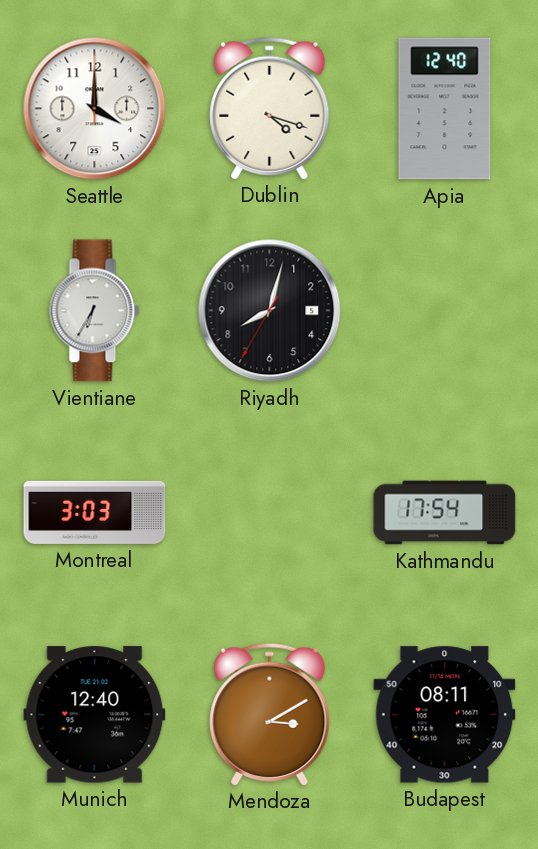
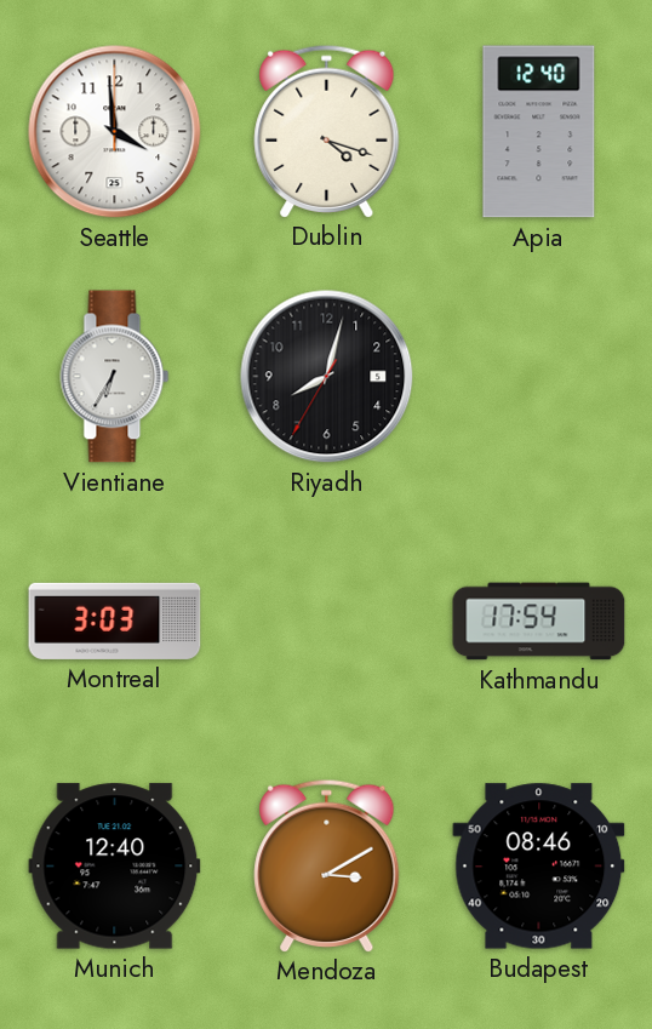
Seattle: 4:00 -> 3:59 (115, 132)
Budapest: 08:11 -> 08:46 (539, 867)
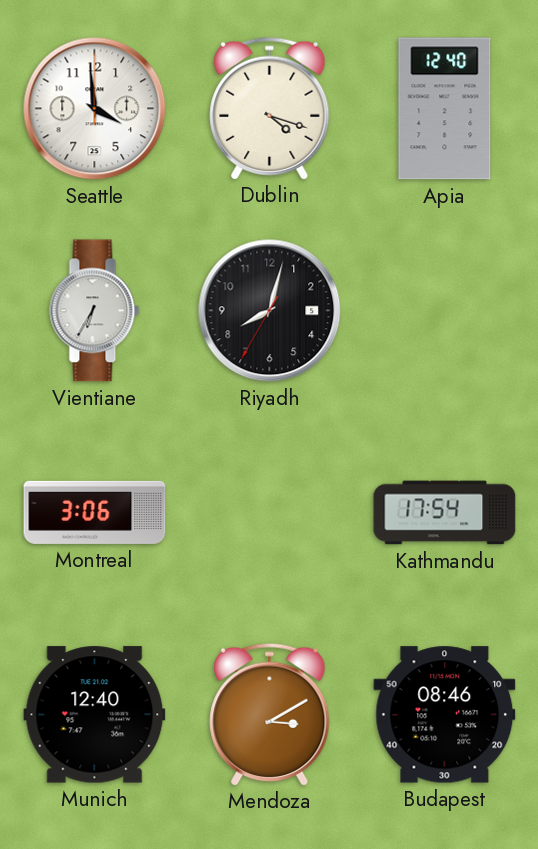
Montreal: 3:03 -> 3:06 (95, 512)
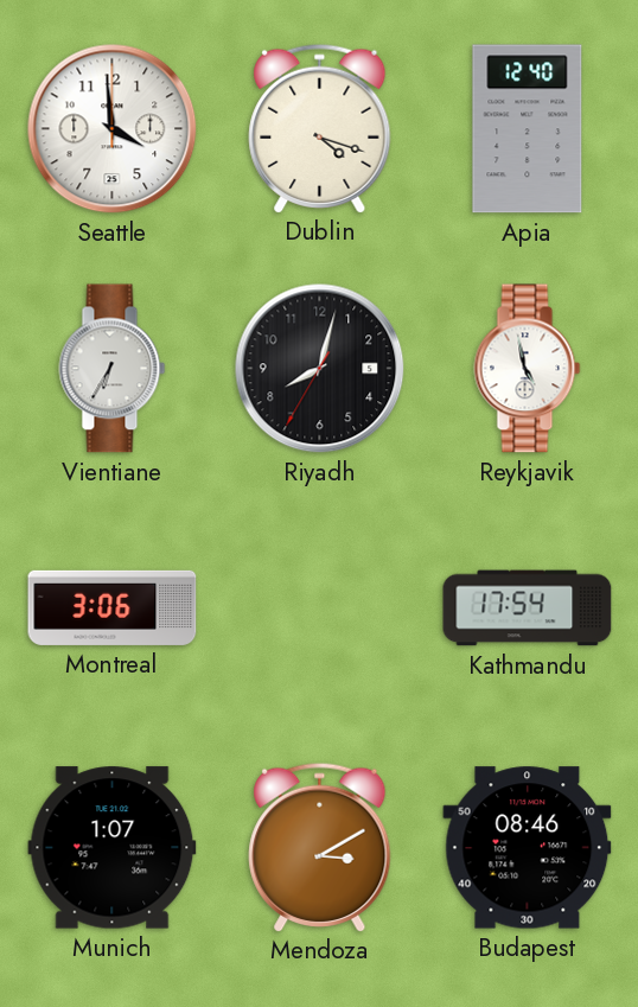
Reykjavik: none -> 4:58 (528, 369)
Munich: 12:40 -> 1:07 (113, 848)
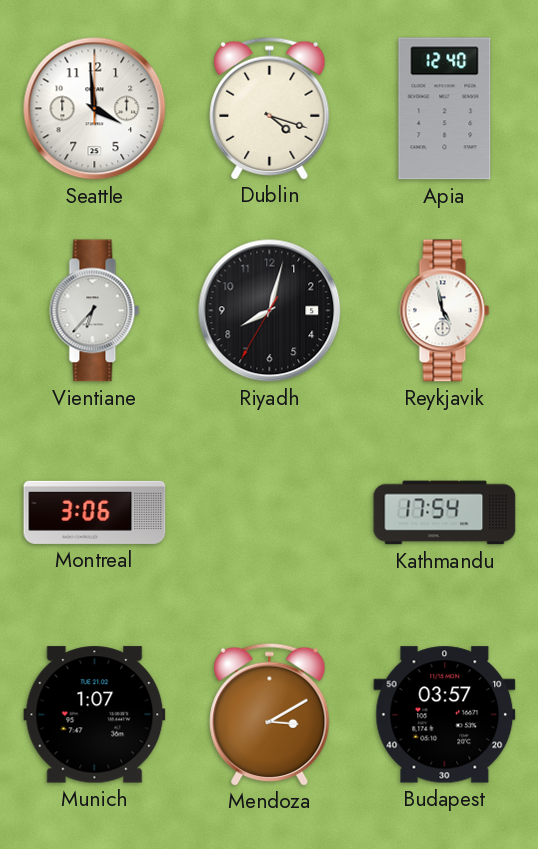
Vientiane: 6:35 -> 6:37 (95, 311)
Budapest: 08:46 -> 03:57 (445, 715)
